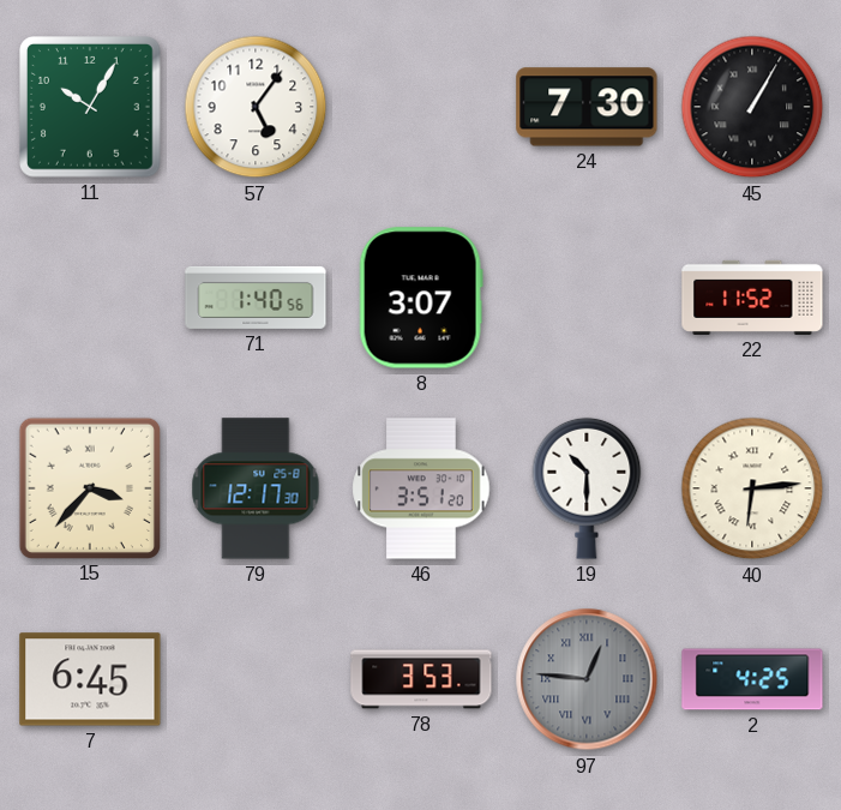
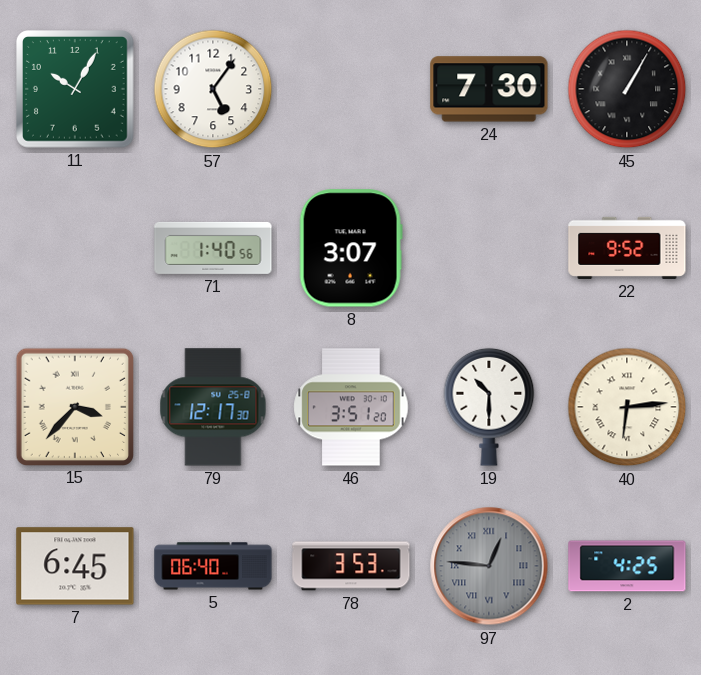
22: 11:52 -> 9:52 (627, 248)
5: none -> 06:40 (213, 566)
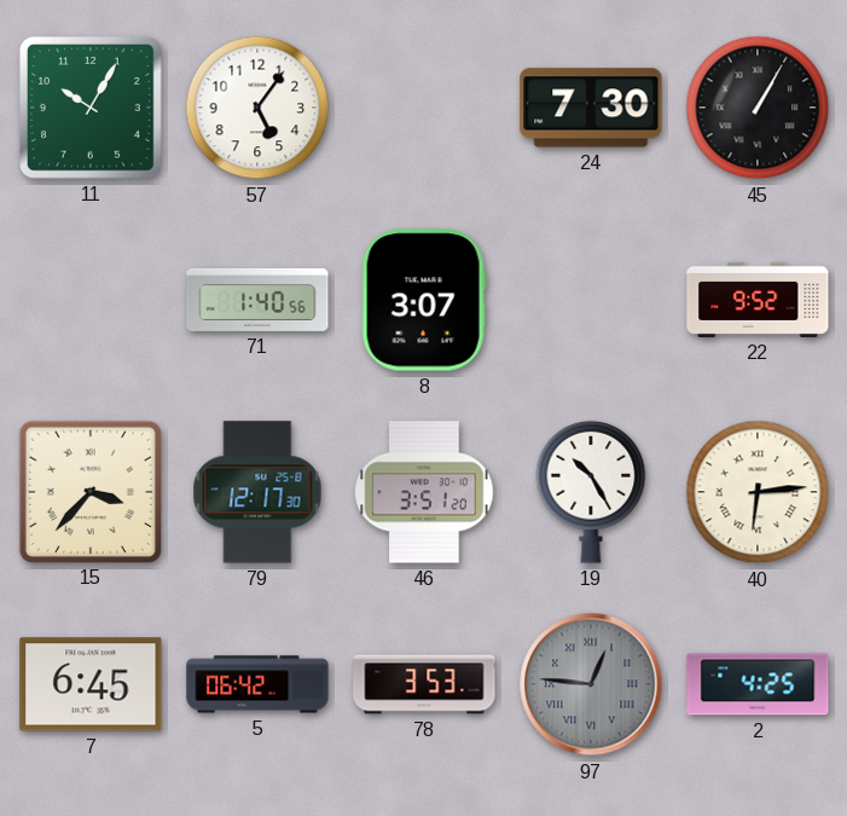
19: 10:30 -> 10:25 (591, 492)
5: 06:40 -> 06:42 (257, 684)
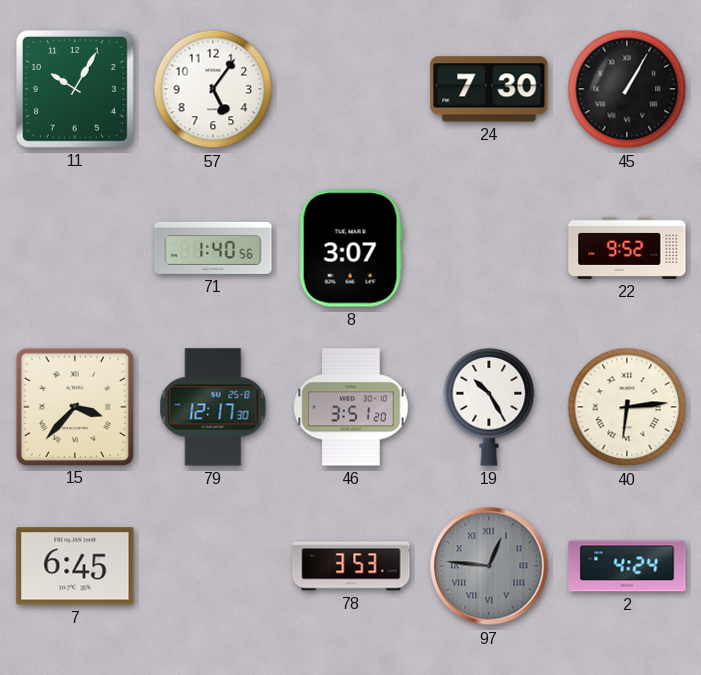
5: 06:42 -> none (257, 684)
2: 4:25 -> 4:24 (627, 566)
